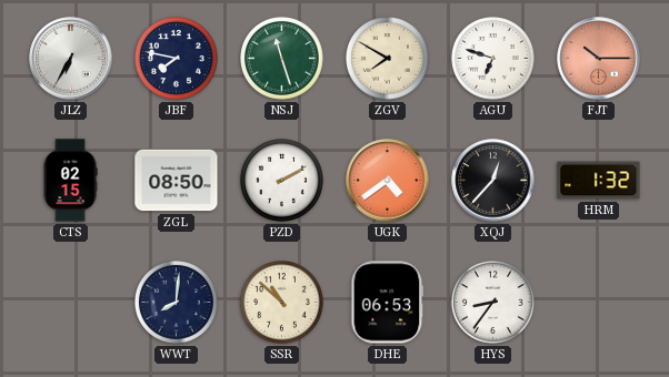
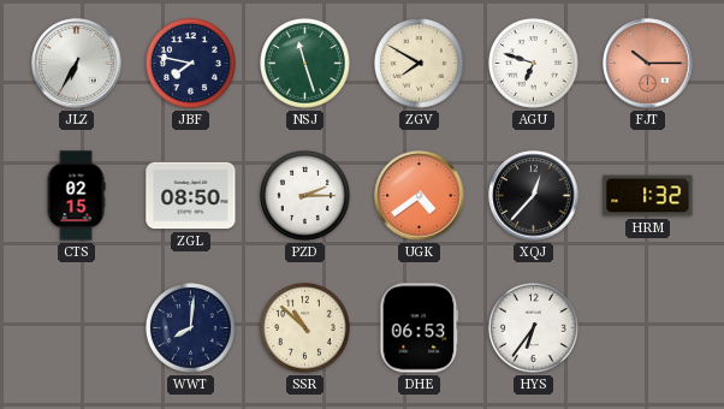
PZD: 2:10 -> 2:15 (305, 196)
HYS: 8:36 -> 6:36 (534, 328)
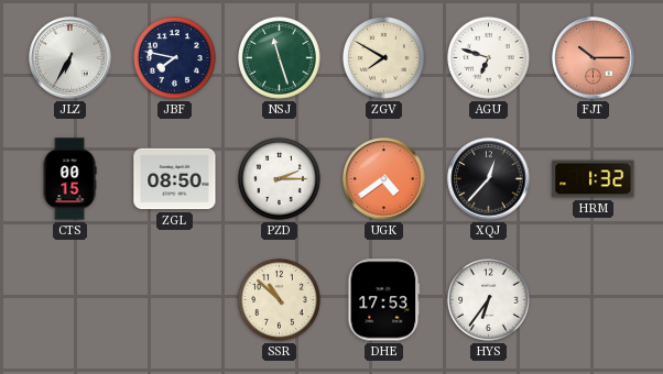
CTS: 02:15 -> 00:15 (69, 179)
WWT: 8:01 -> none (191, 328)
DHE: 06:53 -> 17:53 (384, 300)
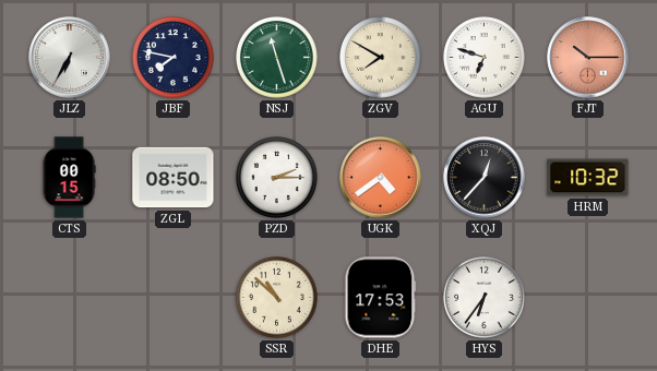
HRM: 1:32 -> 10:32 (588, 178)
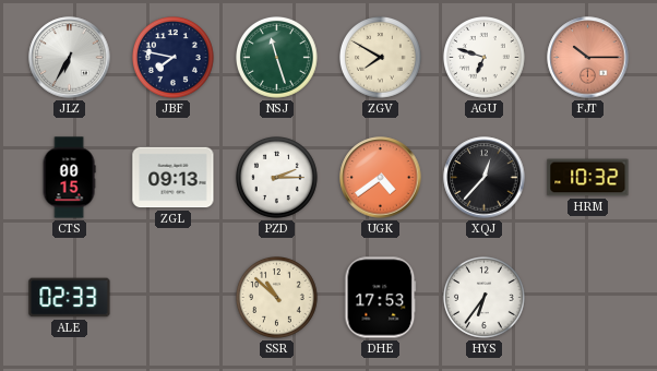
ZGL: 08:50 -> 09:13 (174, 178)
ALE: none -> 02:33 (70, 298)
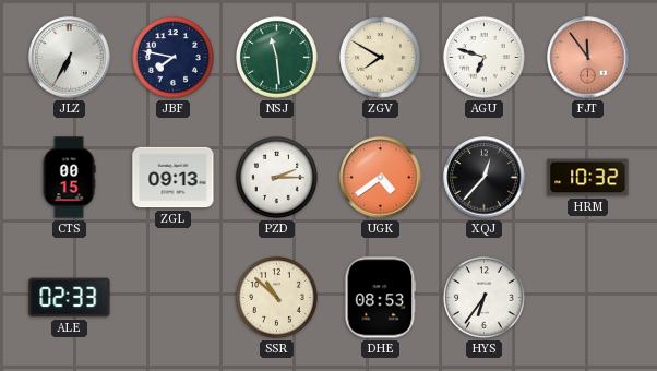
NSJ: 11:27 -> 11:29 (277, 58)
FJT: 10:15 -> 11:54 (588, 58)
DHE: 17:53 -> 08:53 (381, 298)
